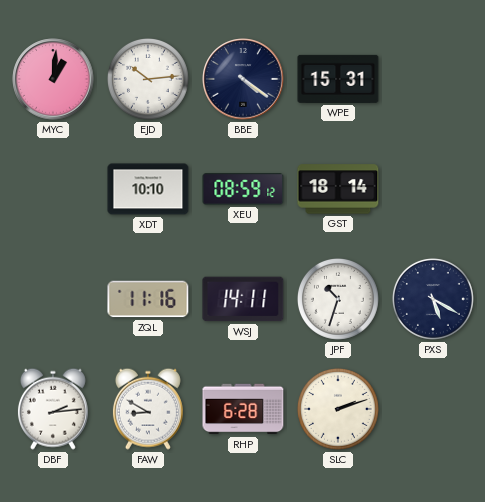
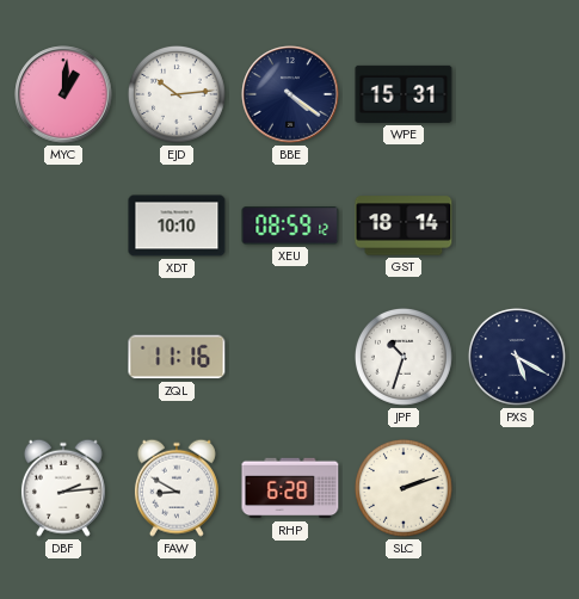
WSJ: 14:11 -> none (243, 299)
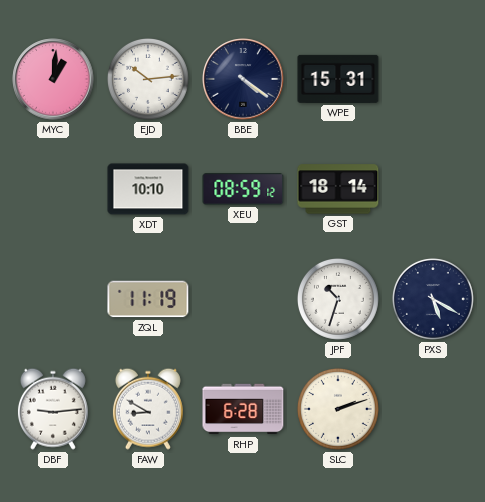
ZQL: 11:16 -> 11:19 (148, 299)
DBF: 2:14 -> 9:14 (53, 409)
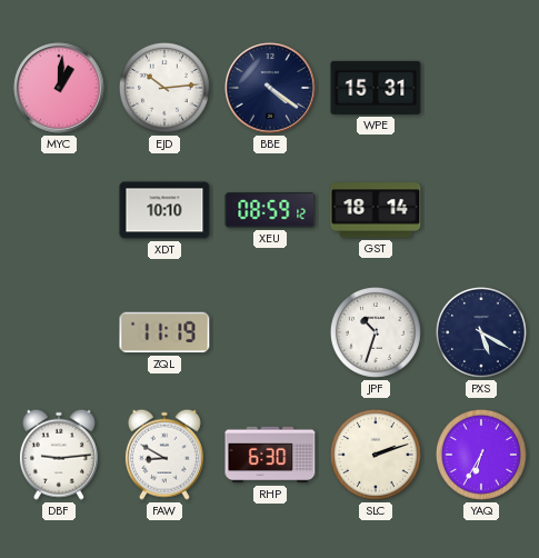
RHP: 6:28 -> 6:30 (270, 455)
YAQ: none -> 6:35 (481, 455)
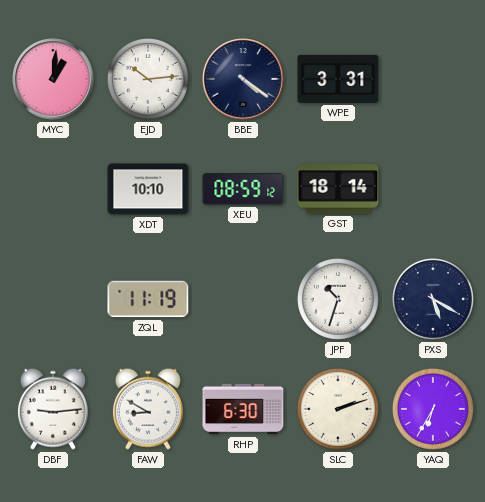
WPE: 15:31 -> 3:31 (338, 79)
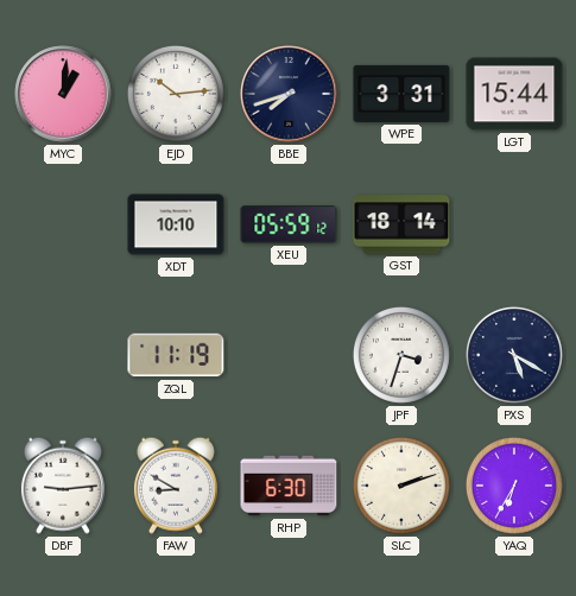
BBE: 4:21 -> 7:42 (289, 94)
LGT: none -> 15:44 (514, 94)
XEU: 08:59 -> 05:59 (289, 224)
JPF: 10:33 -> 3:33 (401, 355)
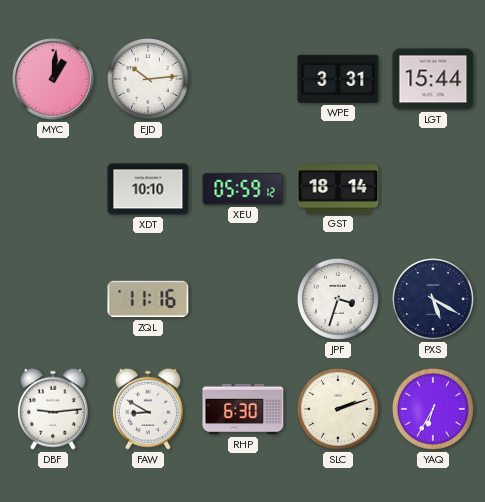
BBE: 7:42 -> none (289, 94)
ZQL: 11:19 -> 11:16 (148, 299)
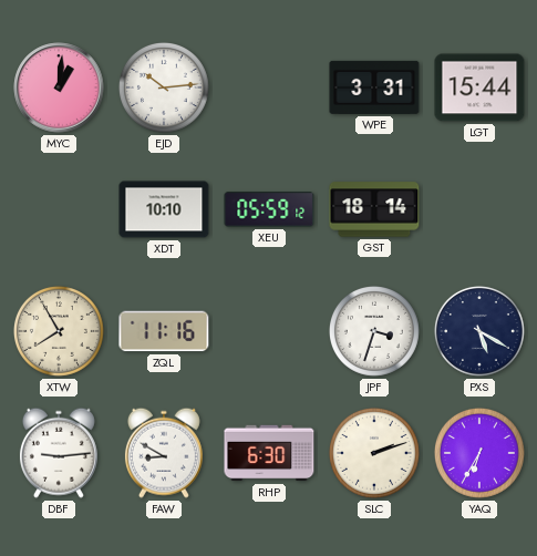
XTW: none -> 7:55 (59, 331)
